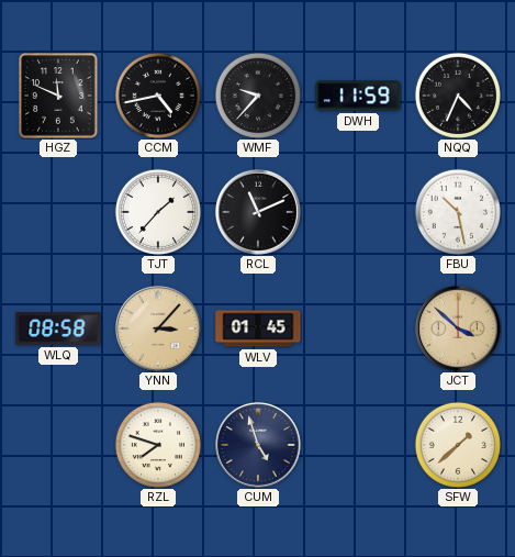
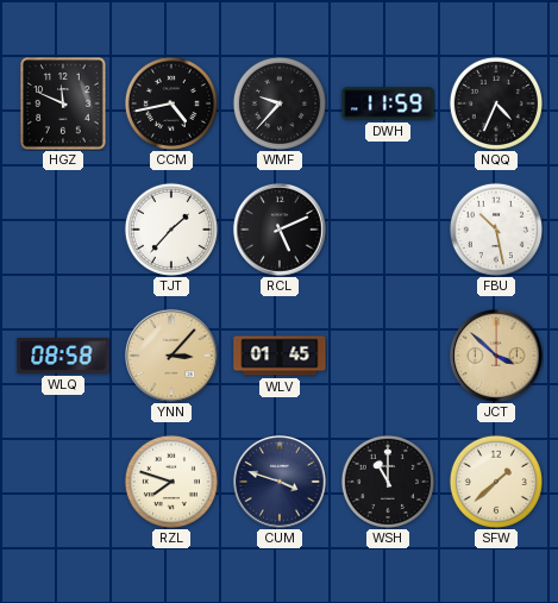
RCL: 11:11 -> 5:11 (280, 230)
CUM: 4:57 -> 3:48 (280, 482)
WSH: none -> 11:00 (388, 482)
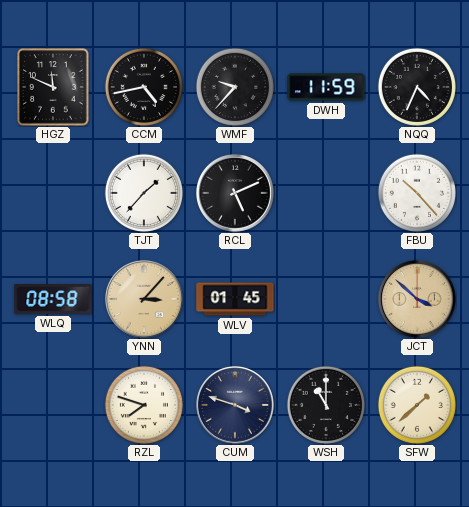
FBU: 10:28 -> 10:23 (417, 193)
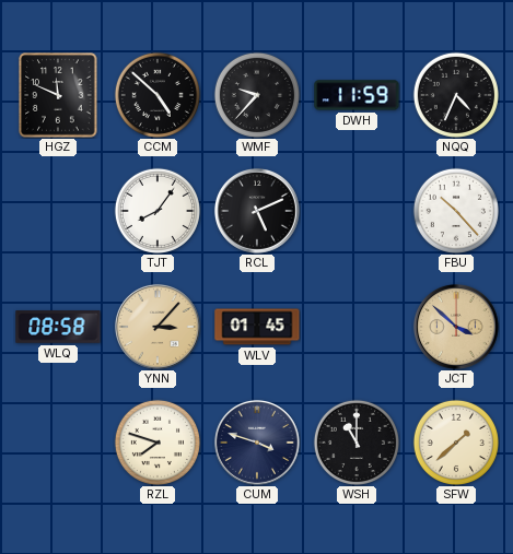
CCM: 4:43 -> 4:52 (158, 95)
TJT: 1:37 -> 8:06 (158, 211)
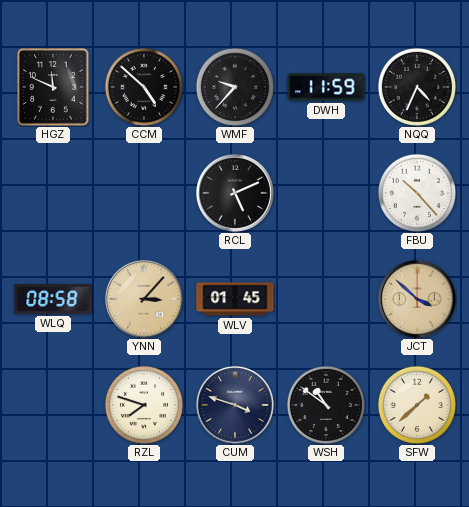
TJT: 8:06 -> none (158, 211)
WSH: 11:00 -> 10:51 (326, 405)
